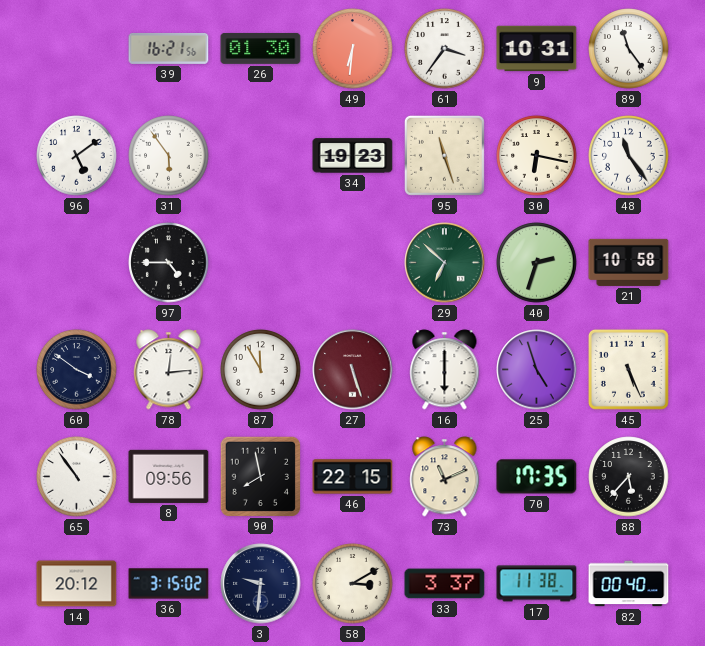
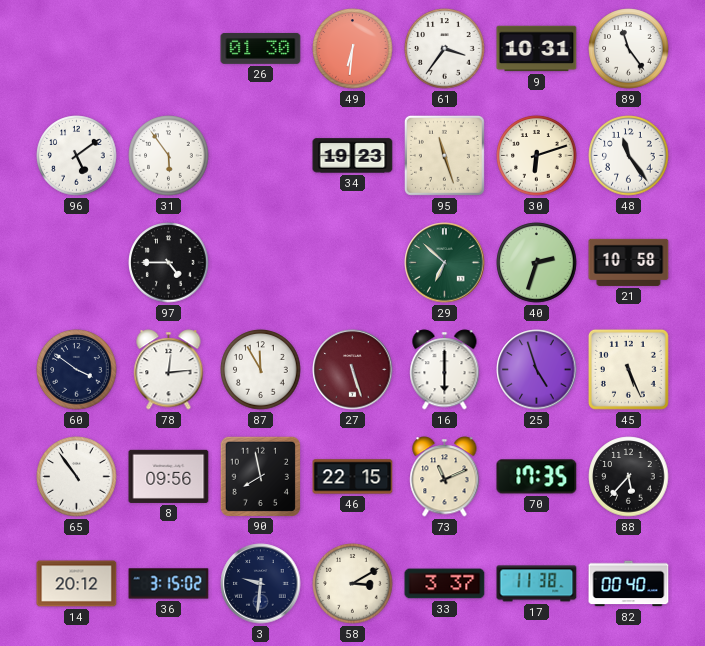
39: 16:21 -> none (169, 49)
30: 6:17 -> 6:12 (537, 156)
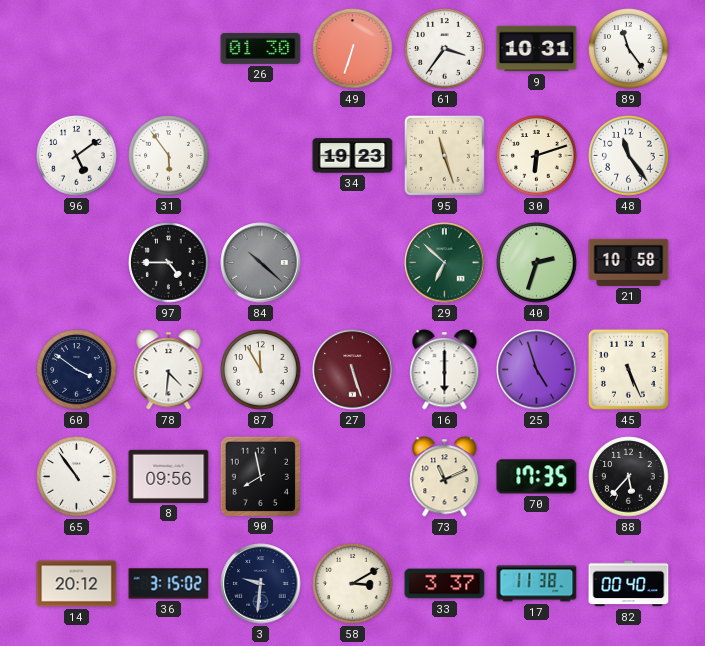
49: 6:31 -> 6:33 (353, 49)
84: none -> 10:22 (261, 263)
78: 12:14 -> 4:31 (169, 370)
46: 22:15 -> none (353, 477)
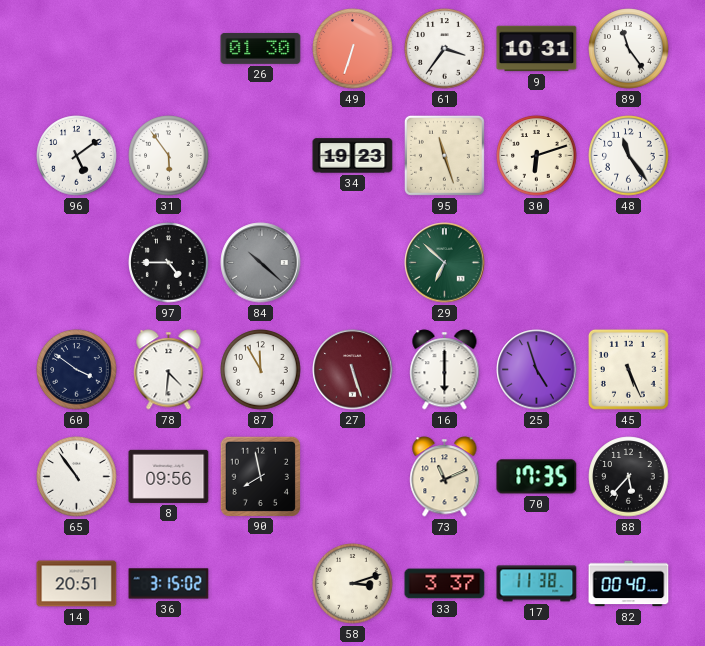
40: 2:33 -> none (537, 263)
21: 10:58 -> none (629, 262)
14: 20:12 -> 20:51 (77, 584)
3: 9:31 -> none (261, 584)
58: 3:10 -> 3:12 (353, 584)
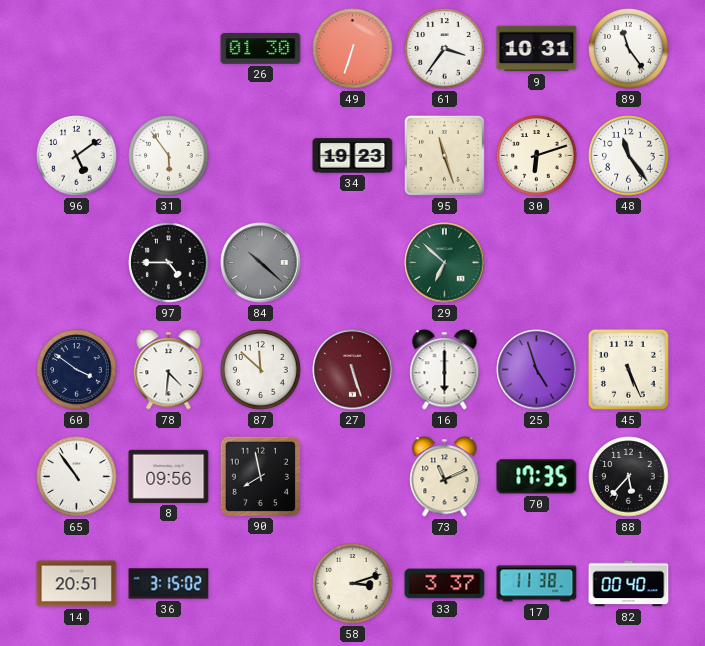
87: 11:55 -> 11:52 (261, 370)
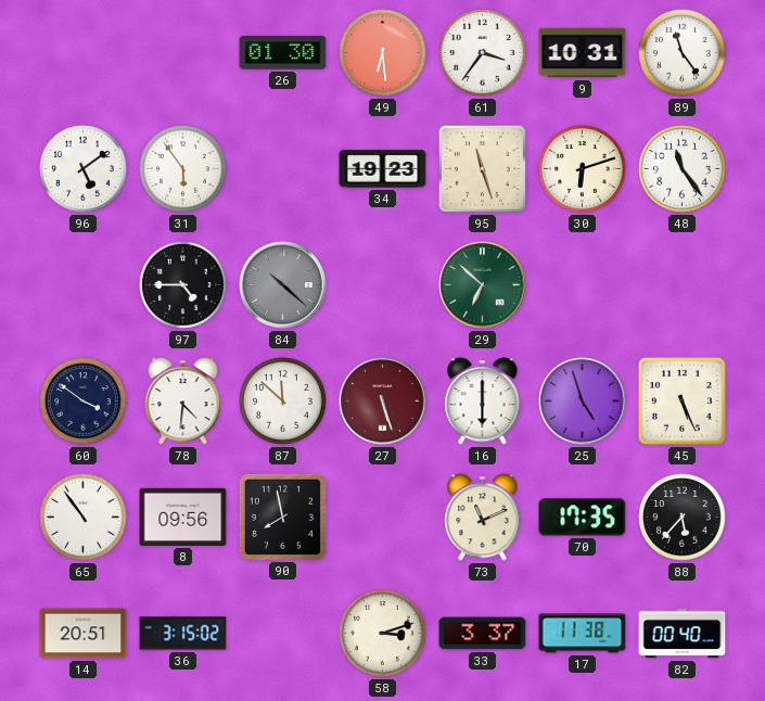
49: 6:33 -> 6:29 (383, 53)
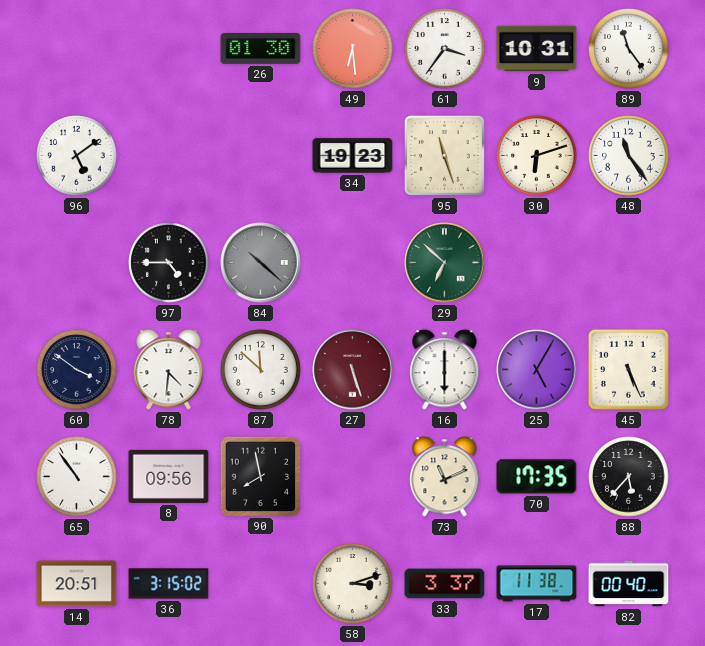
31: 5:54 -> none (183, 169)
25: 4:57 -> 5:05 (537, 370)
